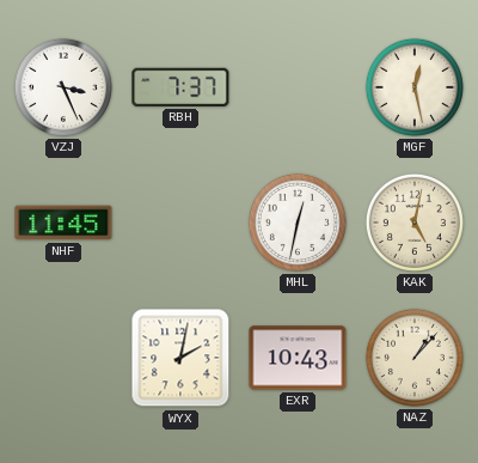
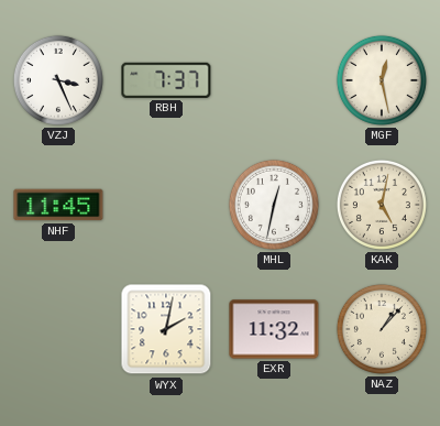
EXR: 10:43 -> 11:32 (274, 329)
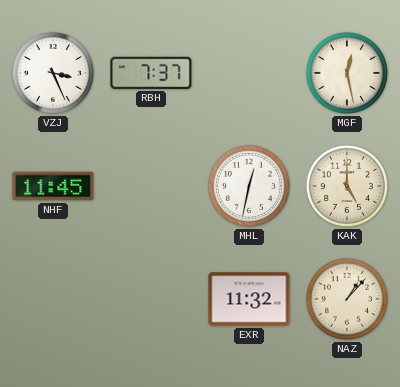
KAK: 5:02 -> 5:00 (347, 186)
WYX: 2:02 -> none (166, 329)
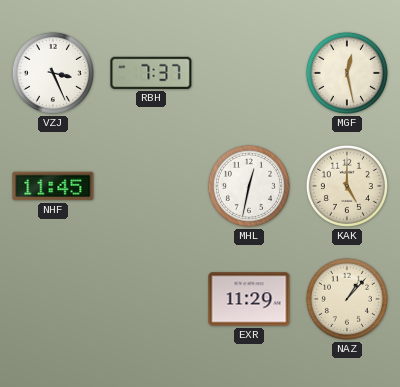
EXR: 11:32 -> 11:29 (249, 299)
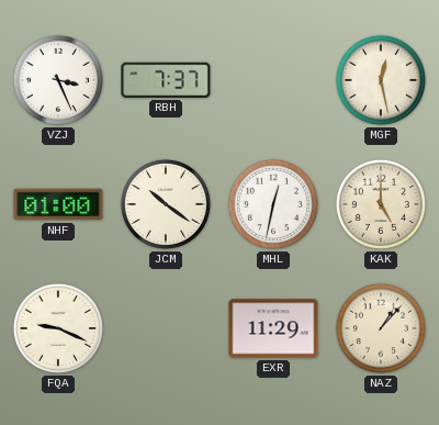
NHF: 11:45 -> 01:00 (58, 204)
JCM: none -> 10:21 (166, 204)
FQA: none -> 9:19 (58, 328)
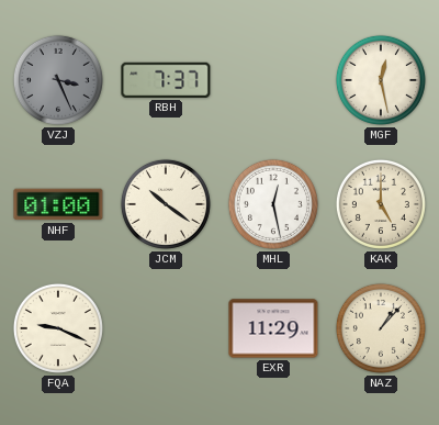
VZJ dial: white -> grey (58, 80)
MHL: 12:32 -> 12:28 (273, 204)
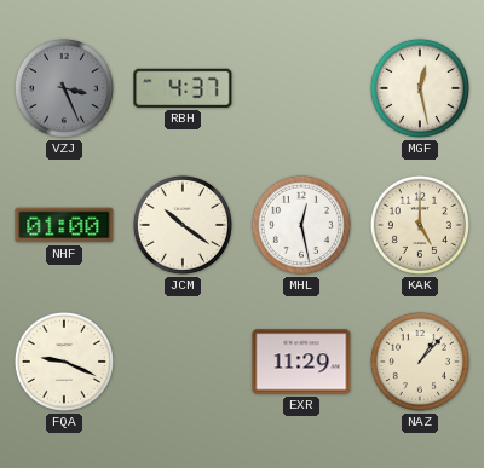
RBH: 7:37 -> 4:37 (183, 88)
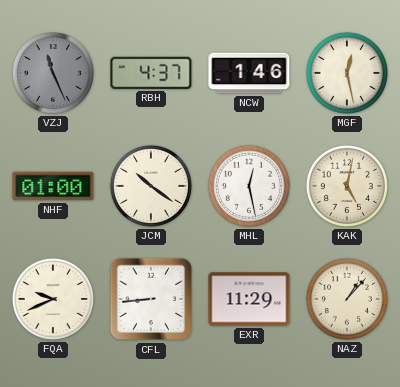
VZJ: 3:26 -> 11:26 (53, 73)
NCW: none -> 1:46 (249, 73)
KAK: 5:00 -> 5:02 (347, 186)
FQA: 9:19 -> 9:41 (53, 299)
CFL: none -> 8:44 (151, 299)
